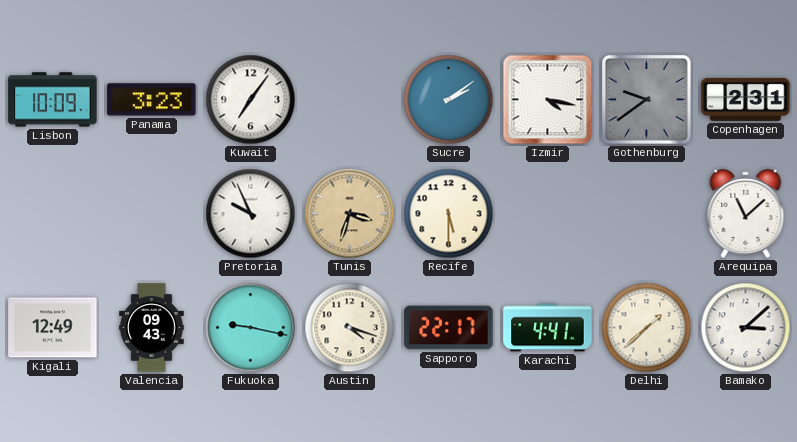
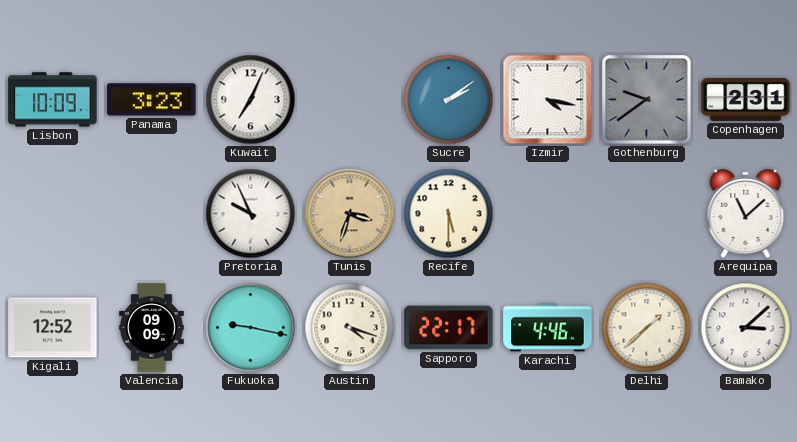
Kuwait: 7:06 -> 7:04 (251, 100)
Kigali: 12:49 -> 12:52 (53, 328)
Valencia: 09:43 -> 09:09 (152, 328)
Karachi: 4:41 -> 4:46 (548, 328)
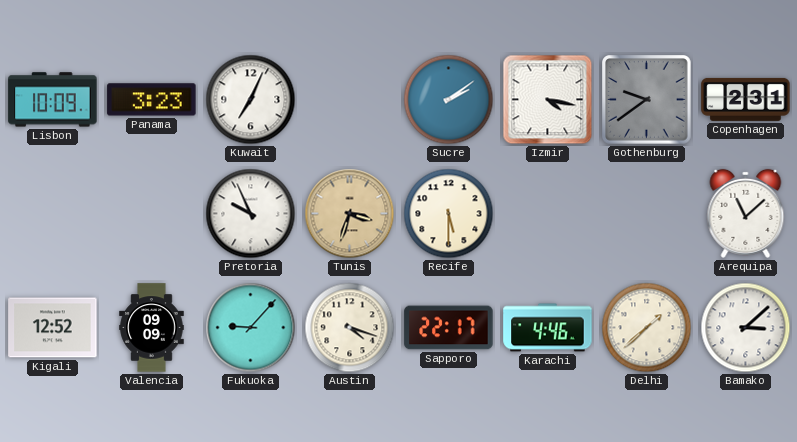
Fukuoka: 9:17 -> 9:07 (251, 328)
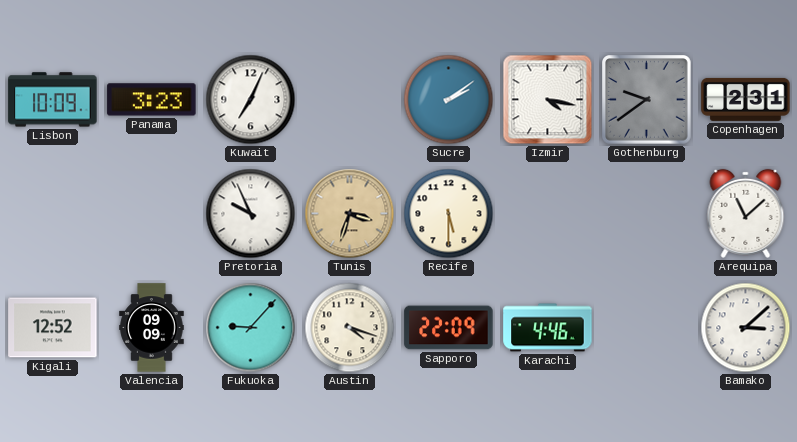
Sapporo: 22:17 -> 22:09 (449, 328)
Delhi: 1:38 -> none (647, 328)
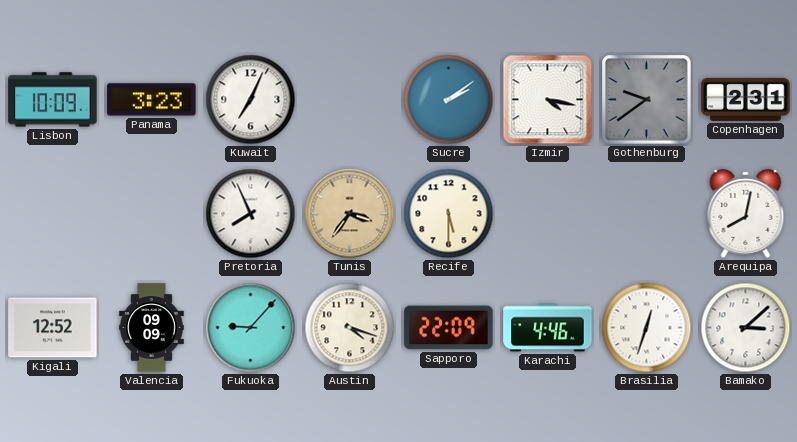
Pretoria: 9:56 -> 7:56 (251, 214)
Tunis: 3:33 -> 3:36 (350, 214)
Arequipa: 11:08 -> 8:02 (746, 213)
Brasilia: none -> 12:33 (647, 328)
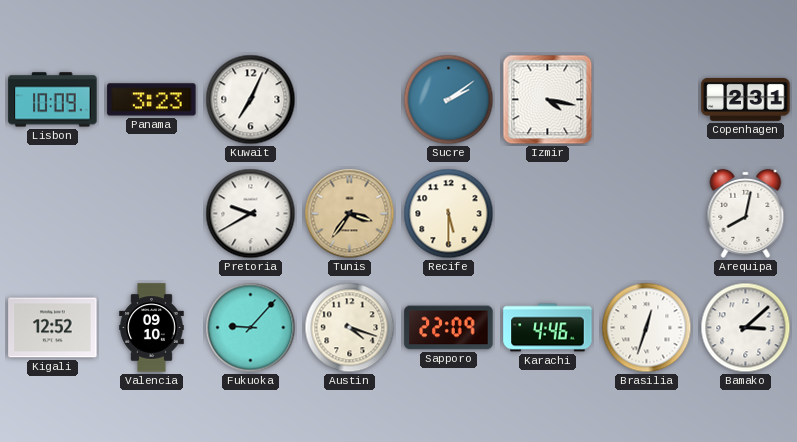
Gothenburg: 9:39 -> none (647, 100)
Pretoria: 7:56 -> 9:40 (251, 214)
Valencia: 09:09 -> 09:10 (152, 328)
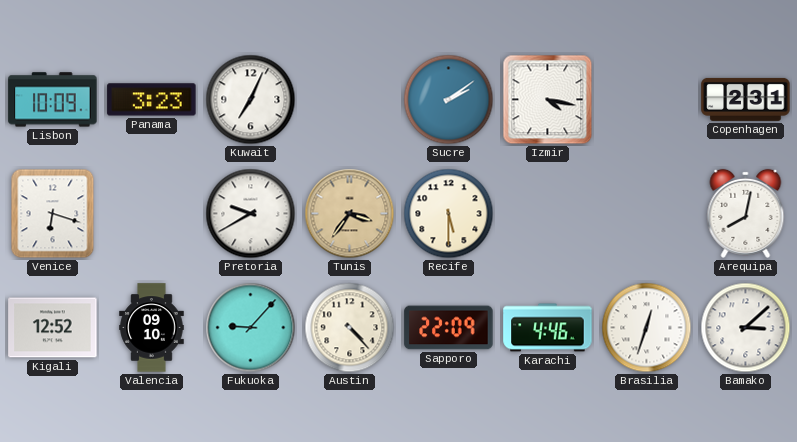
Venice: none -> 6:18 (53, 214)
Austin: 4:18 -> 4:23 (350, 328)
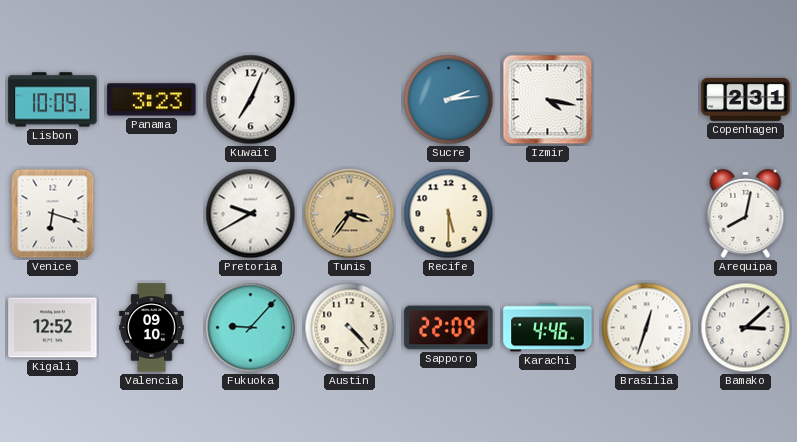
Sucre: 2:09 -> 2:14 (449, 100)
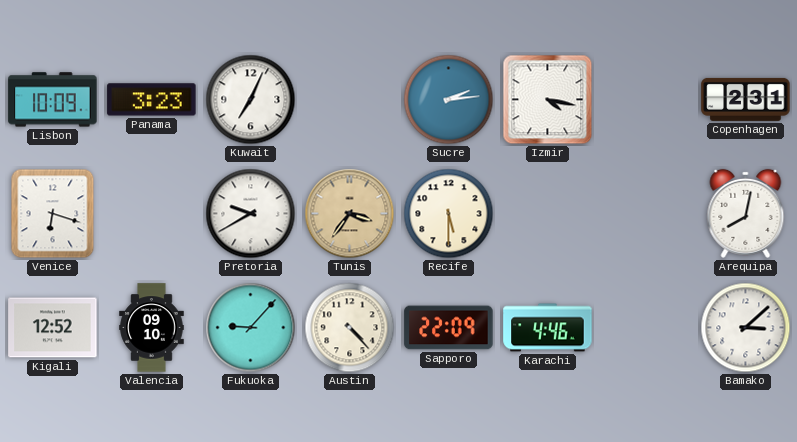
Brasilia: 12:33 -> none (647, 328)
